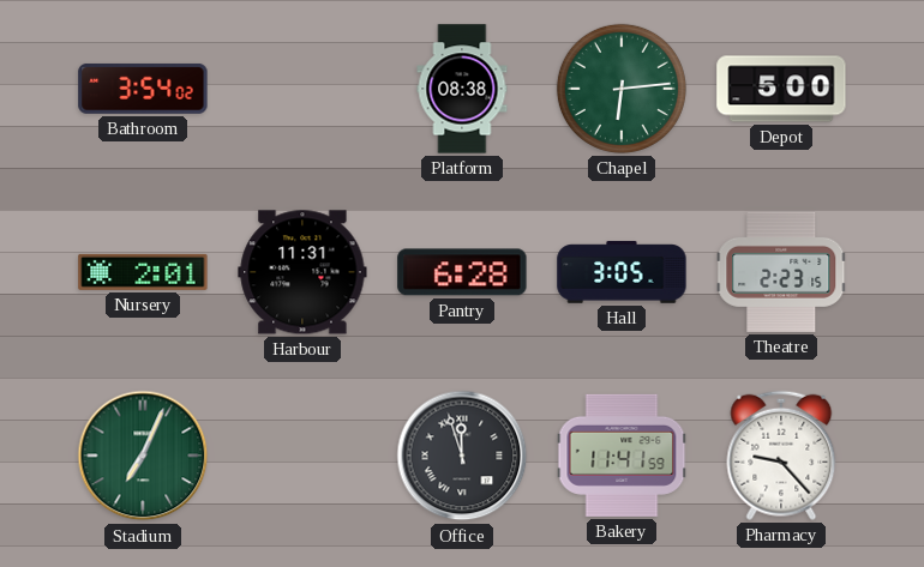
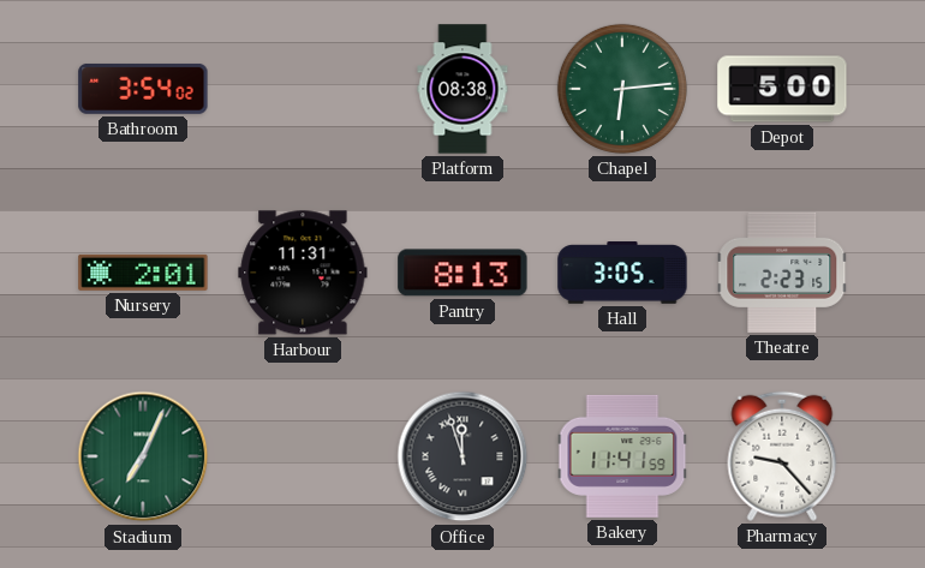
Pantry: 6:28 -> 8:13 (462, 273)
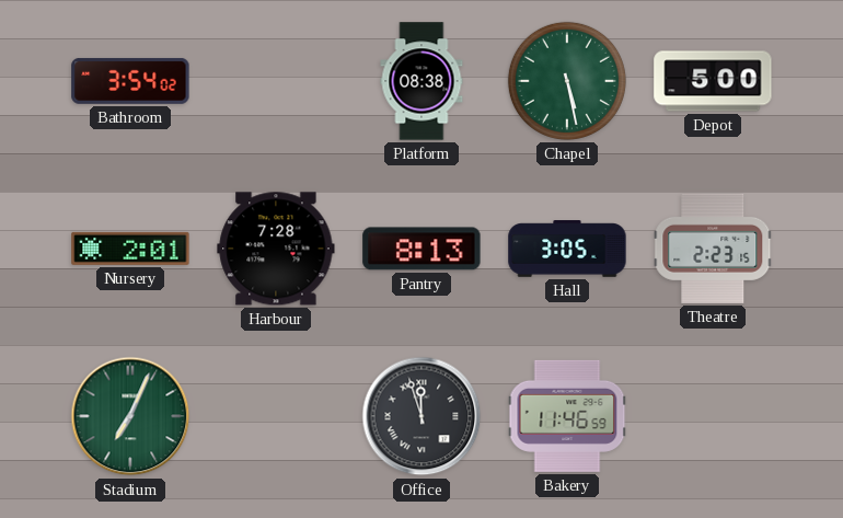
Chapel: 6:14 -> 5:28 (567, 81)
Harbour: 11:31 -> 7:28 (276, 249)
Bakery: 11:41 -> 11:46 (567, 416)
Pharmacy: 9:23 -> none (782, 456)
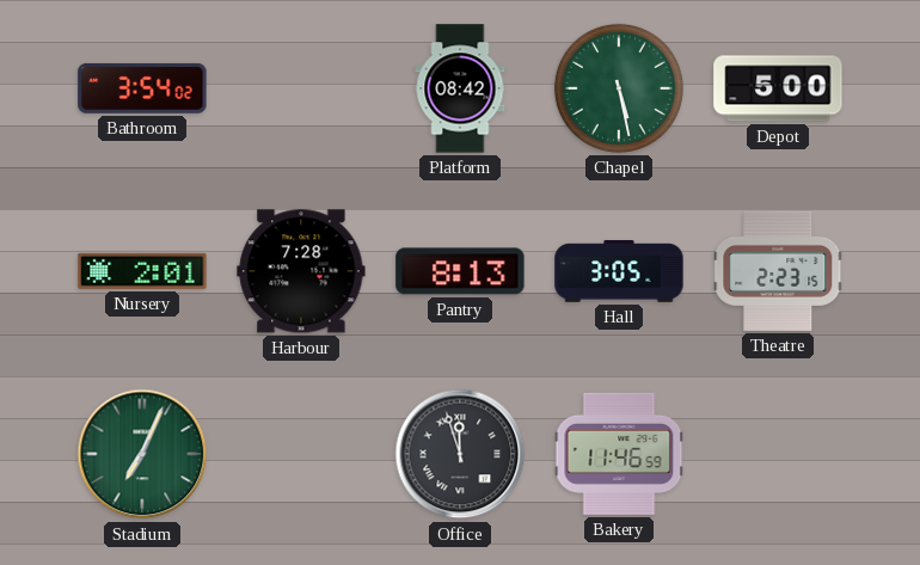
Platform: 08:38 -> 08:42 (460, 88)
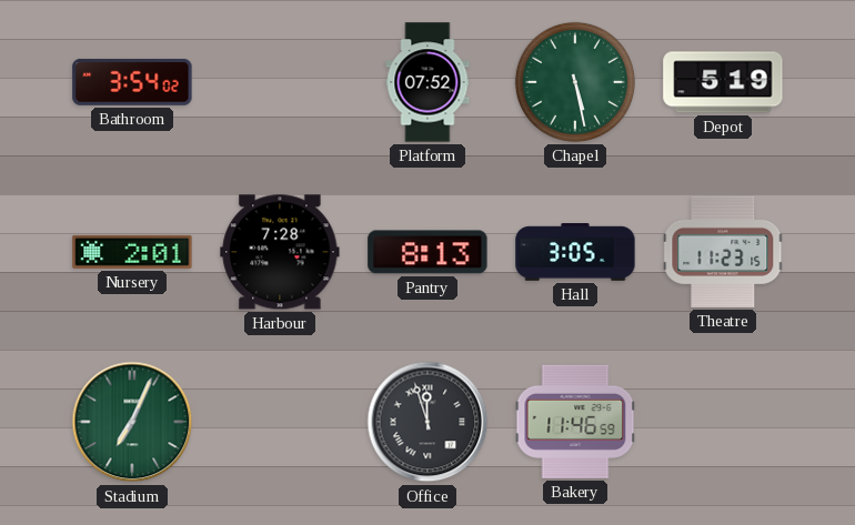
Platform: 08:42 -> 07:52 (428, 82)
Depot: 5:00 -> 5:19 (723, 82)
Theatre: 2:23 -> 11:23 (723, 252)
